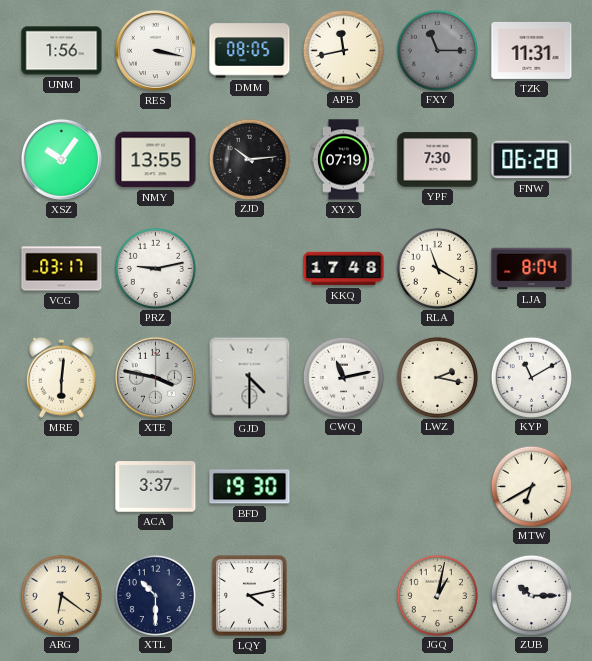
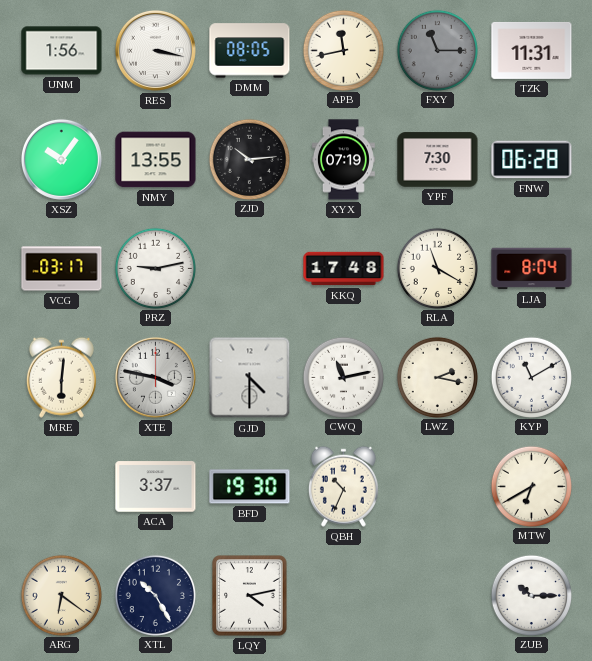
QBH: none -> 10:34 (343, 486)
XTL: 10:30 -> 10:25 (155, 595)
JGQ: 1:02 -> none (437, 595)
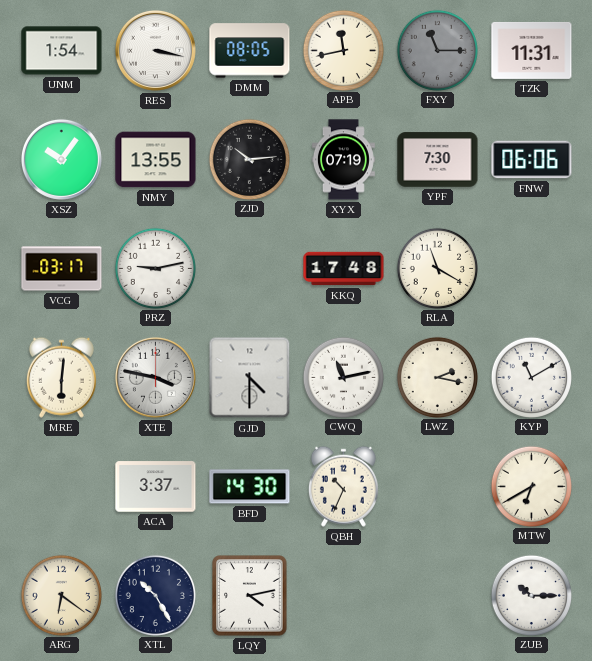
UNM: 1:56 -> 1:54 (62, 51)
FNW: 06:28 -> 06:06 (532, 160)
LJA: 8:04 -> none (532, 269)
BFD: 19:30 -> 14:30 (250, 487)
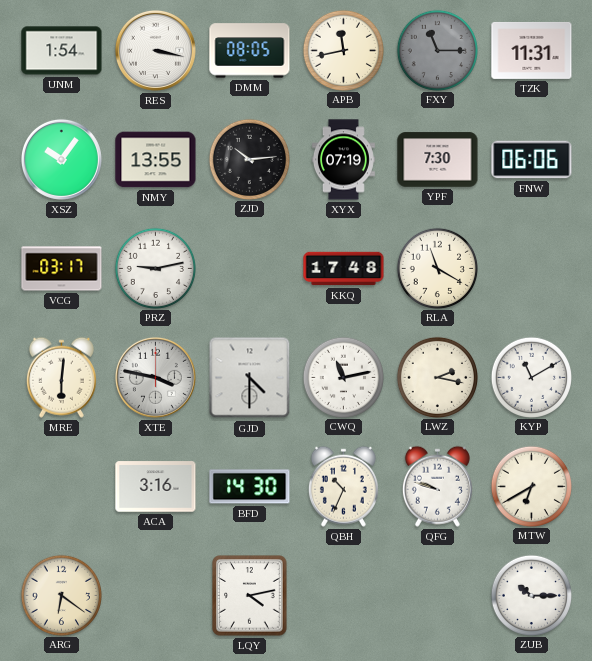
ACA: 3:37 -> 3:16 (156, 487)
QFG: none -> 9:48 (437, 486)
XTL: 10:25 -> none (155, 595)
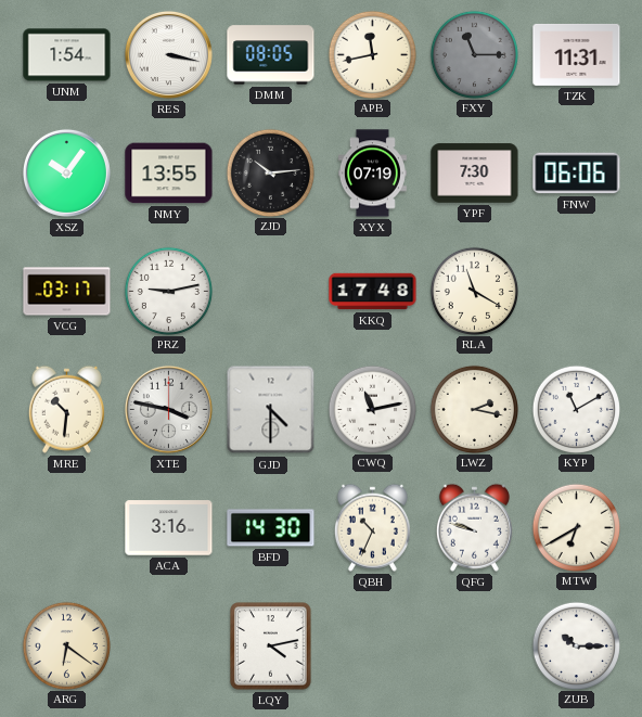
MRE: 6:01 -> 10:31 (66, 409)
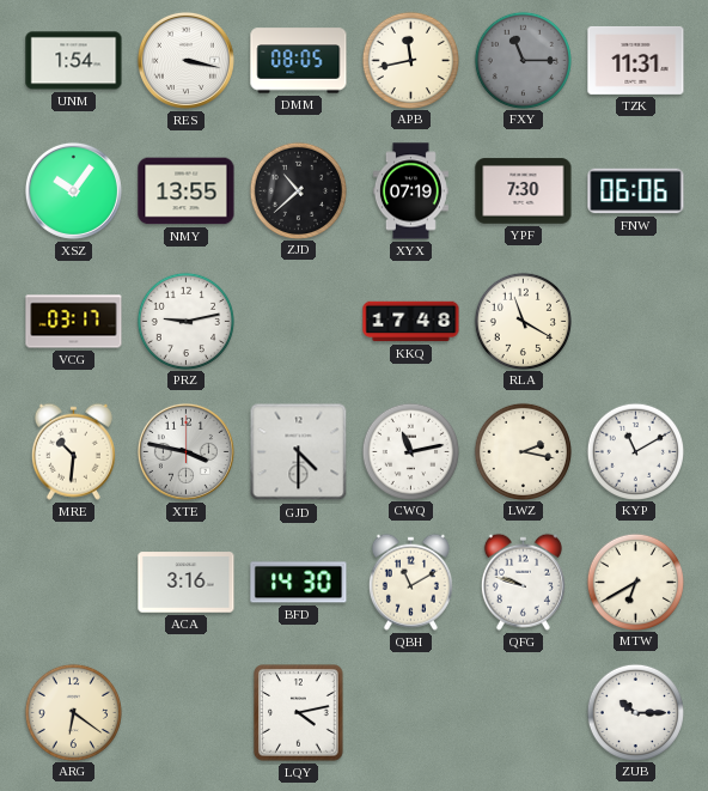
ZJD: 10:14 -> 10:38 (298, 190)
QBH: 10:34 -> 11:10 (410, 582)
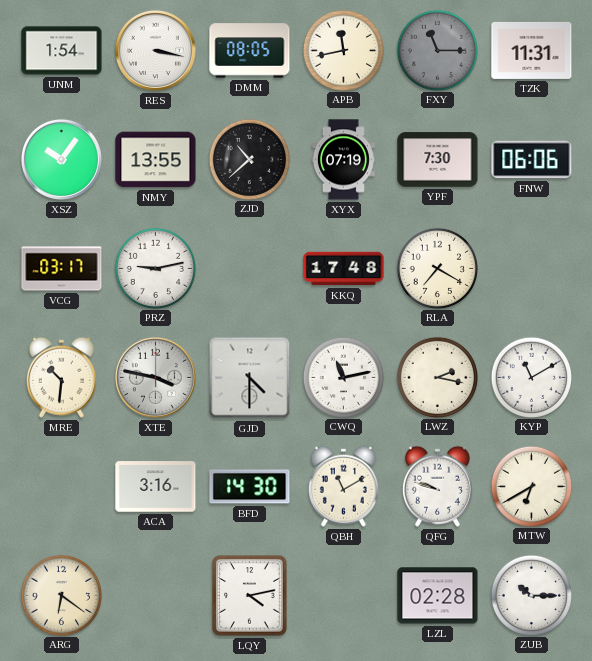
RLA: 11:20 -> 7:20 (437, 268)
LZL: none -> 02:28 (438, 596)
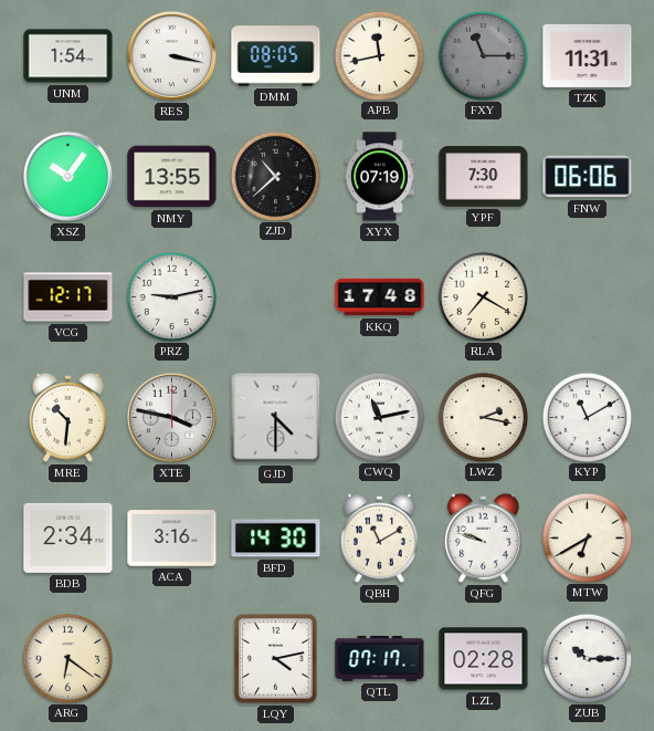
VCG: 03:17 -> 12:17 (68, 297)
BDB: none -> 2:34 (68, 537)
QTL: none -> 07:17 (380, 658)
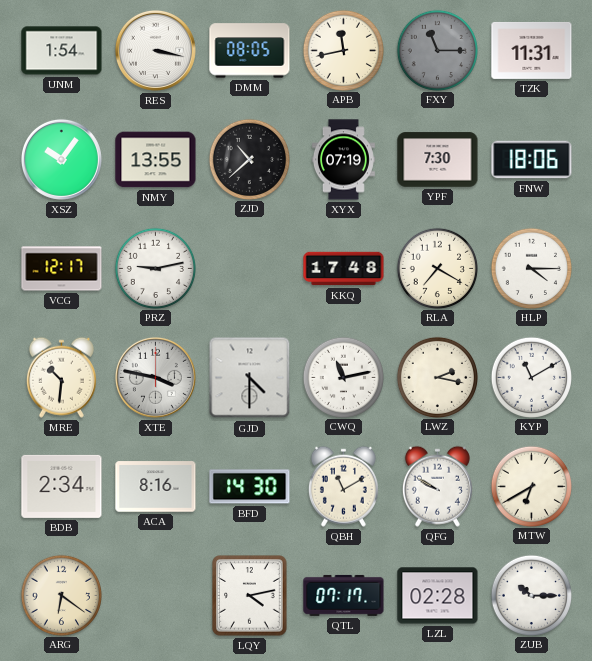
FNW: 06:06 -> 18:06 (532, 160)
HLP: none -> 4:15 (531, 268)
ACA: 3:16 -> 8:16 (156, 487)
QFG: 9:48 -> 9:50 (437, 486)
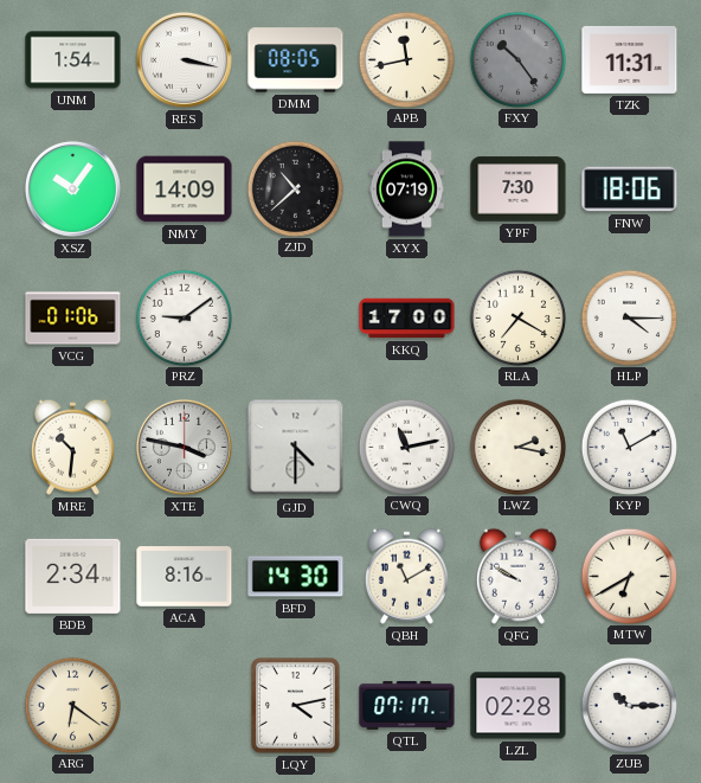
FXY: 11:15 -> 10:24 (517, 59)
NMY: 13:55 -> 14:09 (185, 190)
VCG: 12:17 -> 01:06 (73, 319)
PRZ: 9:13 -> 9:09 (184, 317)
KKQ: 17:48 -> 17:00 (407, 319)
